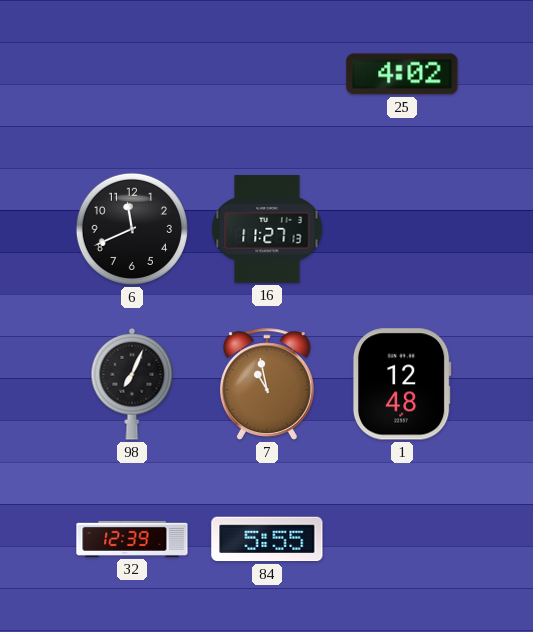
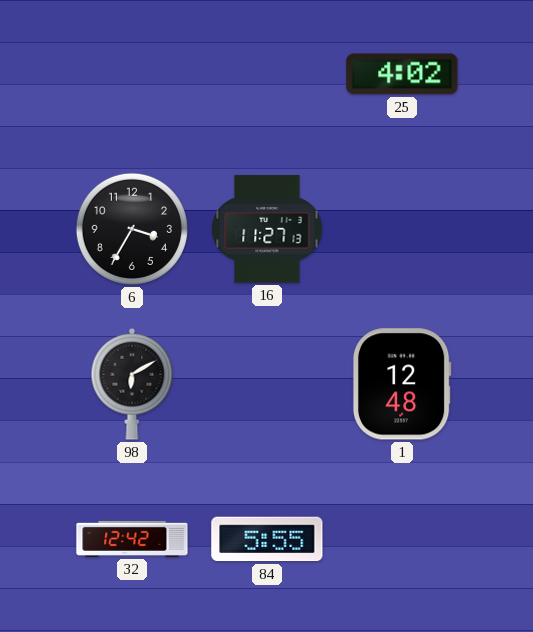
6: 11:41 -> 3:35 (132, 229)
98: 7:04 -> 6:10 (132, 384)
7: 10:58 -> none (267, 384)
32: 12:39 -> 12:42 (132, 539)
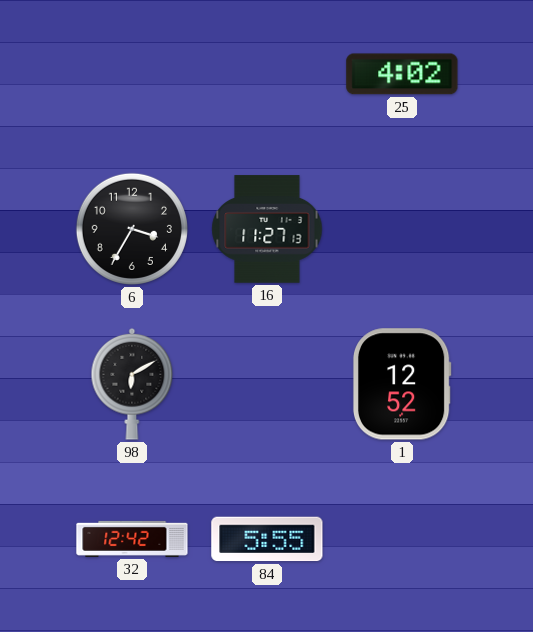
1: 12:48 -> 12:52 (402, 384)
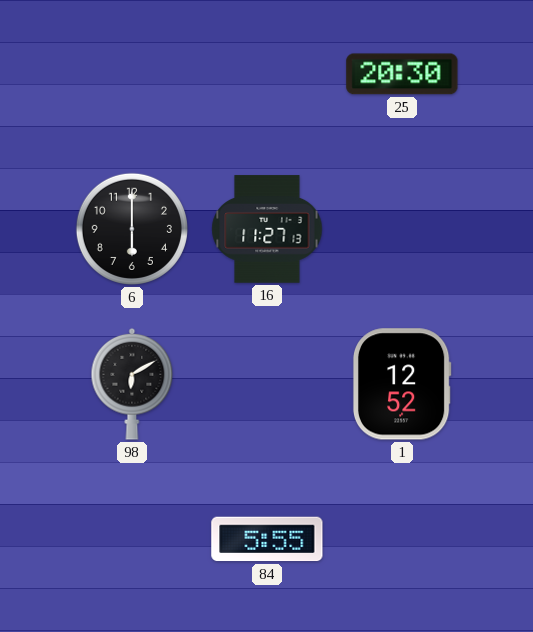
25: 4:02 -> 20:30 (402, 74)
6: 3:35 -> 6:00 (132, 229)
32: 12:42 -> none (132, 539)
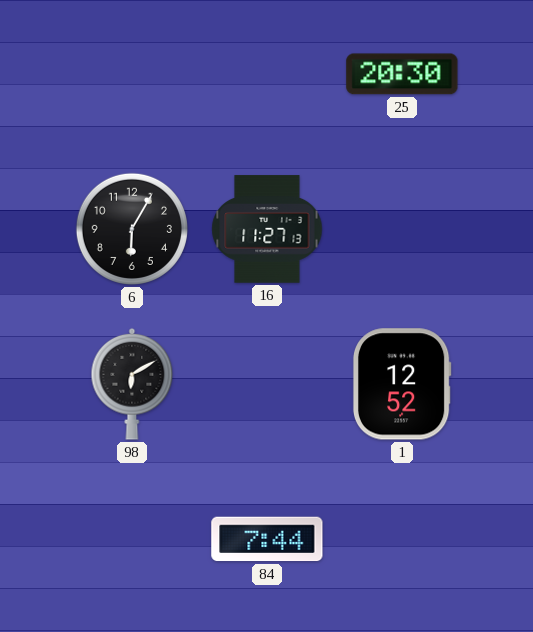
6: 6:00 -> 6:05 (132, 229)
84: 5:55 -> 7:44 (267, 539)
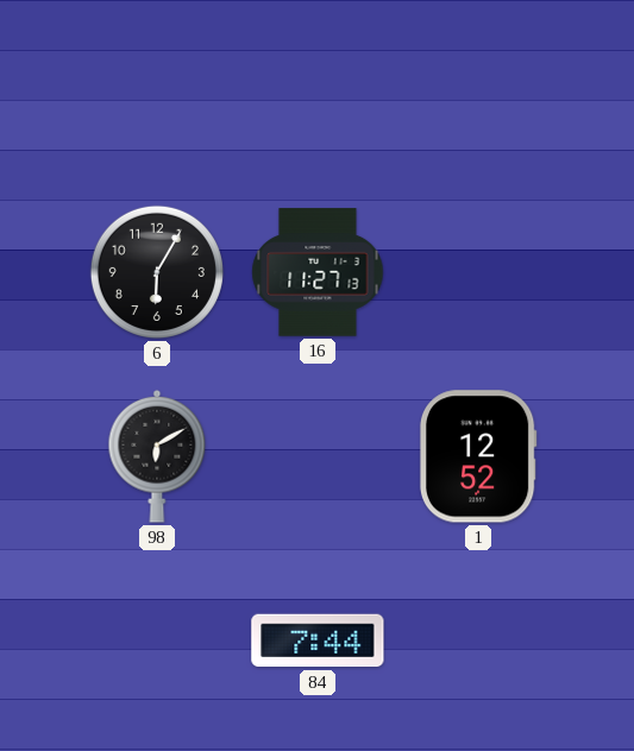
25: 20:30 -> none (402, 74)
